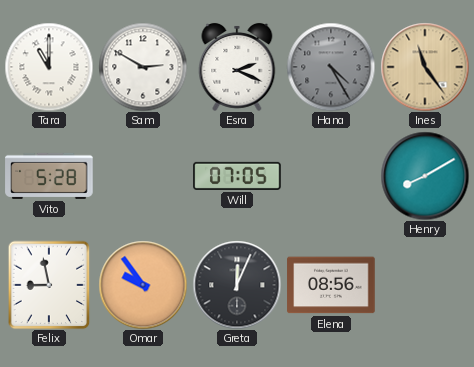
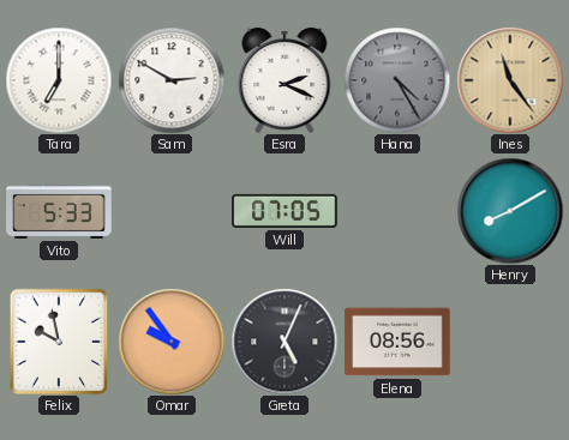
Tara: 11:00 -> 7:00 (59, 80)
Vito: 5:28 -> 5:33 (59, 211)
Felix: 8:58 -> 9:58 (59, 342)
Greta: 12:04 -> 5:04 (284, 342)
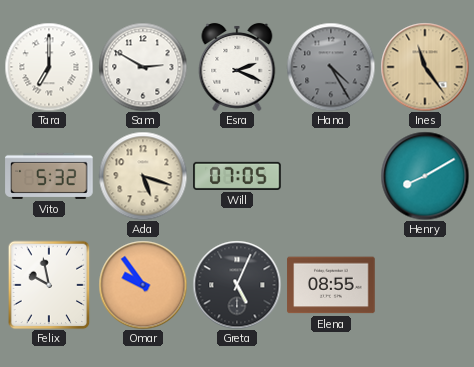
Vito: 5:33 -> 5:32 (49, 176)
Ada: none -> 5:18 (143, 176)
Elena: 08:56 -> 08:55 (331, 285)
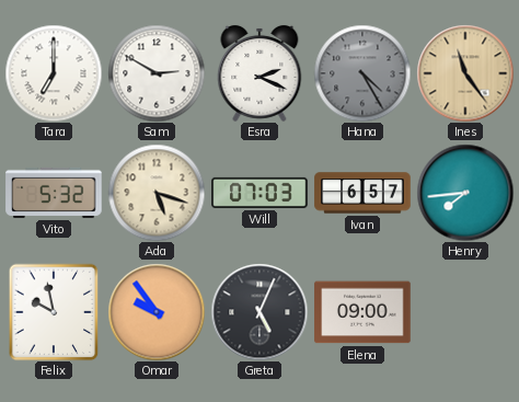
Will: 07:05 -> 07:03 (259, 193)
Ivan: none -> 6:57 (362, 193)
Henry: 8:10 -> 7:44 (465, 193)
Elena: 08:55 -> 09:00 (362, 312)
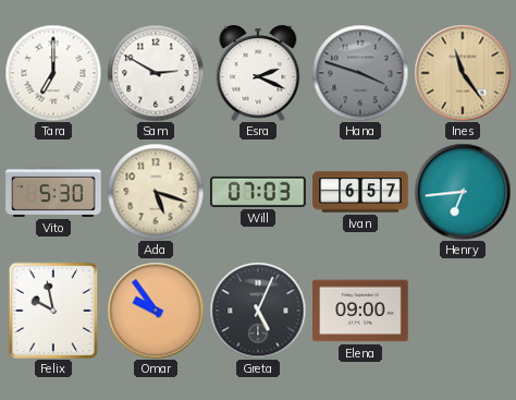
Hana: 4:25 -> 3:48 (360, 73)
Vito: 5:32 -> 5:30 (53, 192)
Henry: 7:44 -> 6:44 (463, 192)
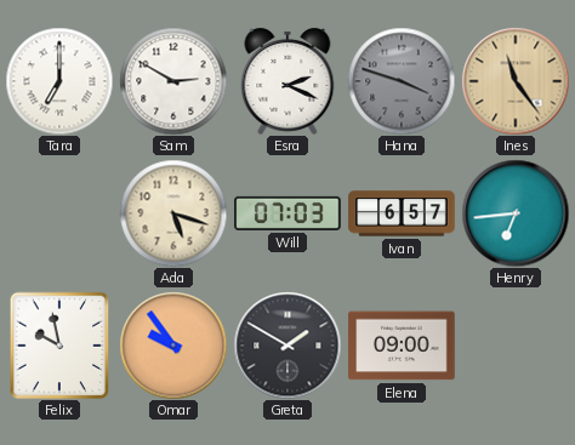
Vito: 5:30 -> none (53, 192)
Greta: 5:04 -> 1:50 (287, 346)
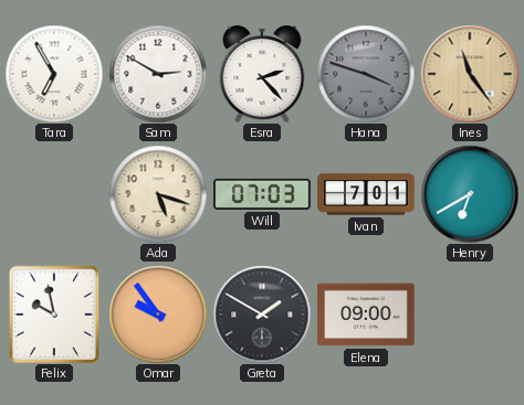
Tara: 7:00 -> 6:55 (54, 74)
Esra: 2:19 -> 2:23 (262, 74)
Ivan: 6:57 -> 7:01 (366, 194)
Henry: 6:44 -> 6:40 (470, 194)
